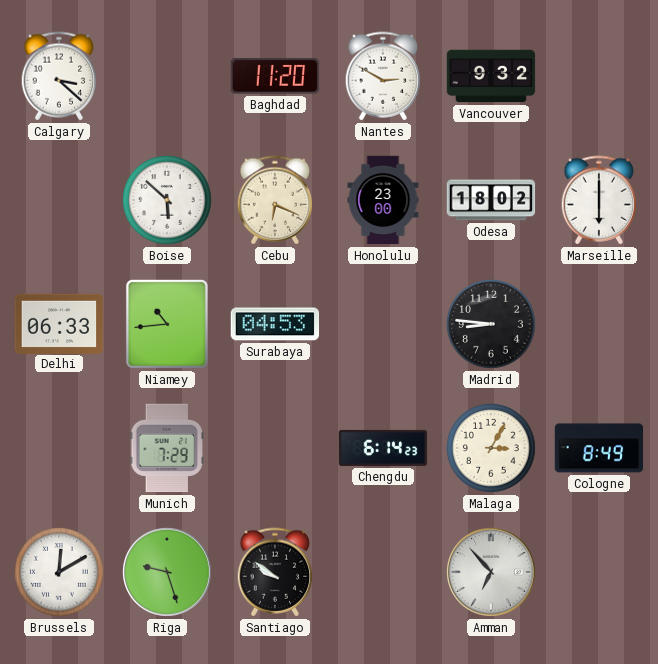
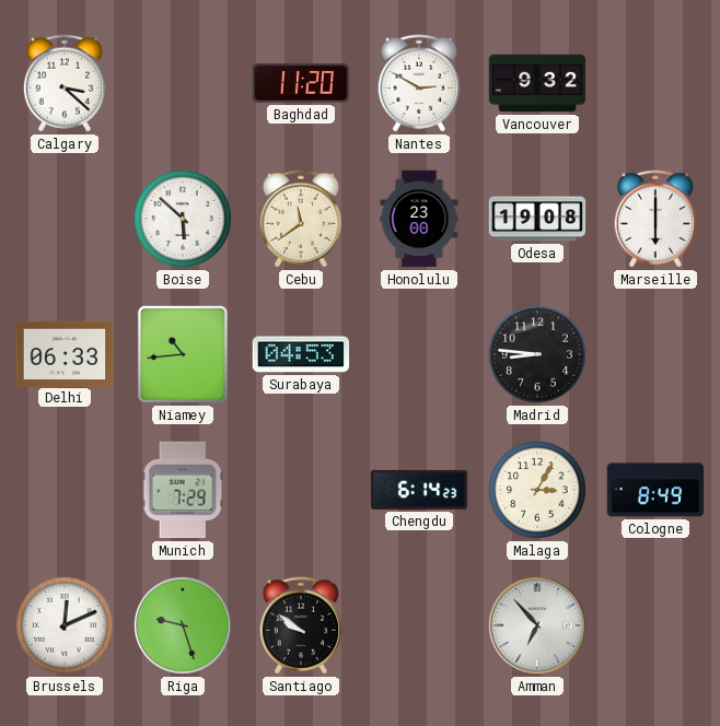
Cebu: 6:19 -> 11:39 (301, 219)
Odesa: 18:02 -> 19:08 (537, 219)
Brussels: 12:10 -> 12:11 (66, 627)
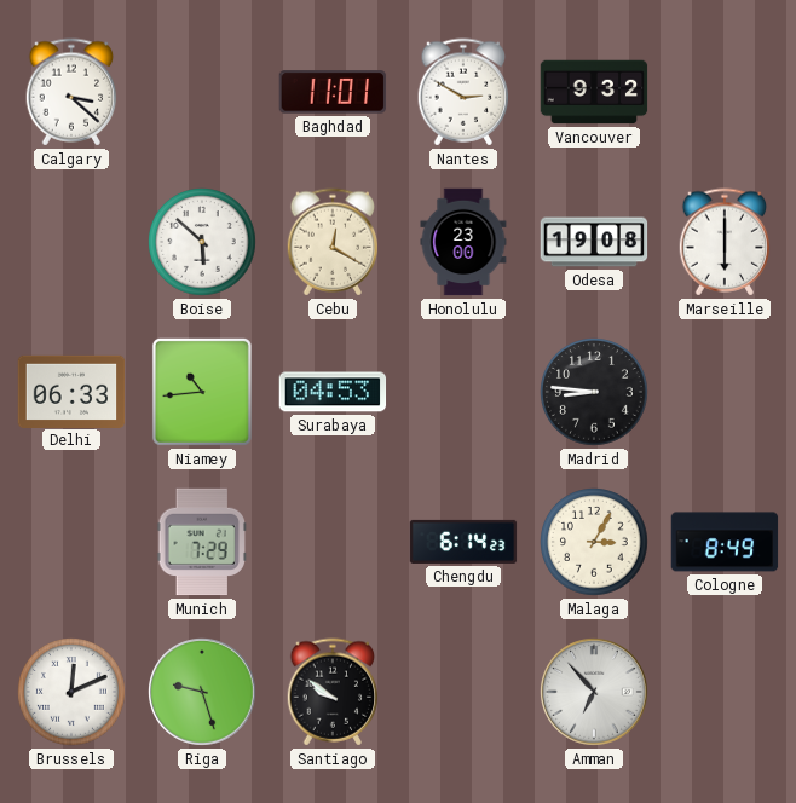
Baghdad: 11:20 -> 11:01 (333, 92)
Cebu: 11:39 -> 12:20 (333, 242)
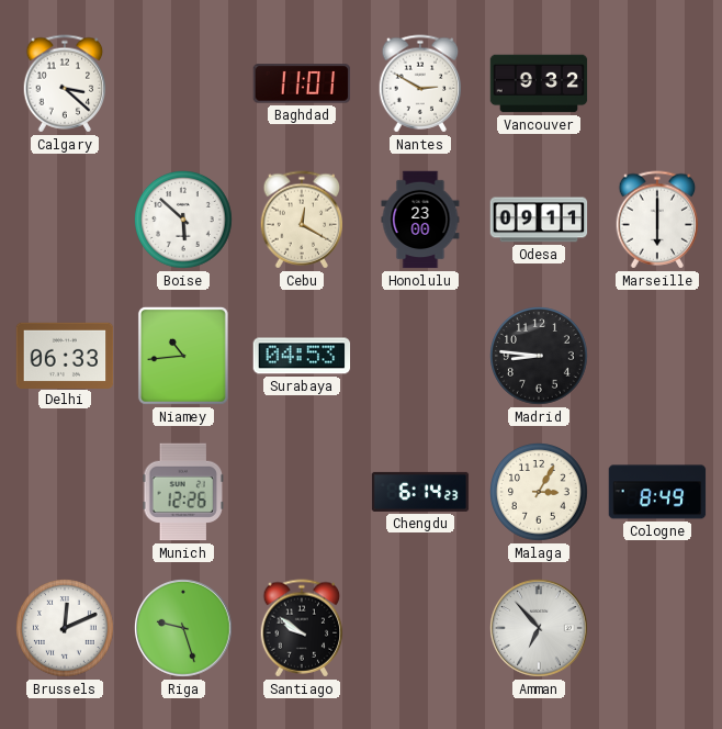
Odesa: 19:08 -> 09:11 (539, 220)
Munich: 7:29 -> 12:26 (182, 492)
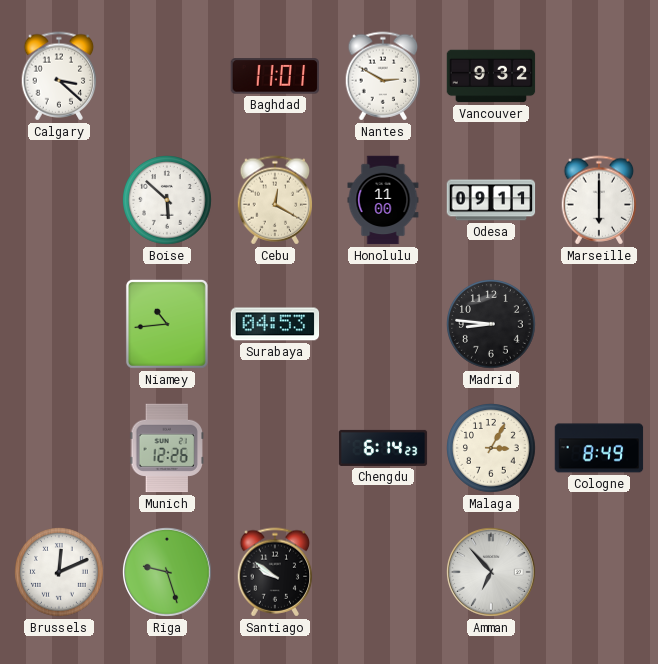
Honolulu: 23:00 -> 11:00 (383, 200)
Delhi: 06:33 -> none (65, 355)
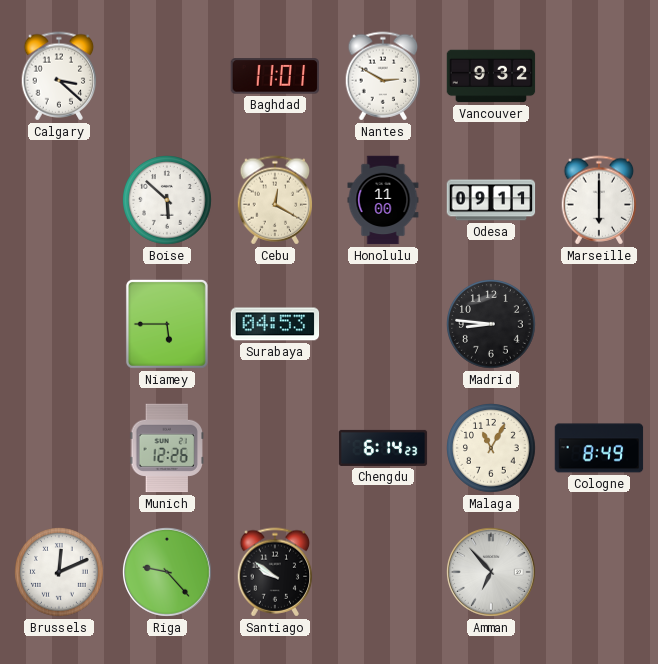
Niamey: 10:44 -> 5:45 (167, 324)
Malaga: 3:05 -> 11:05 (492, 449)
Riga: 9:27 -> 9:23 (168, 573)
